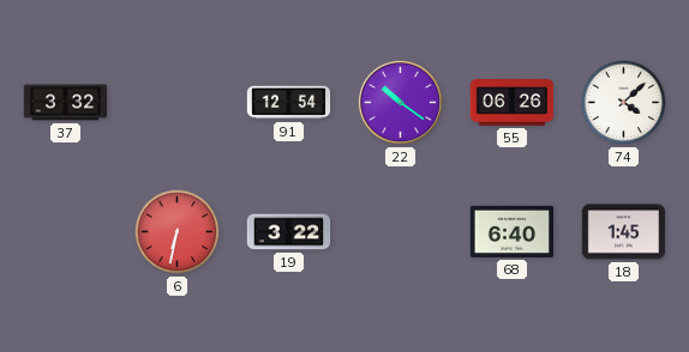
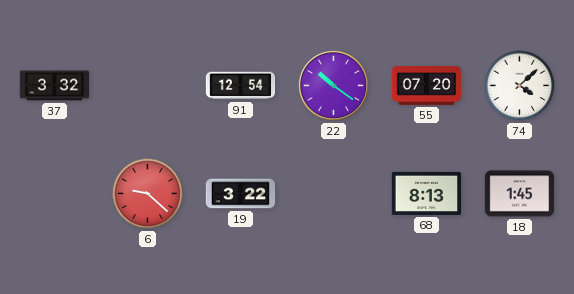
55: 06:26 -> 07:20 (427, 86)
6: 6:32 -> 9:22 (148, 194)
68: 6:40 -> 8:13 (427, 193)
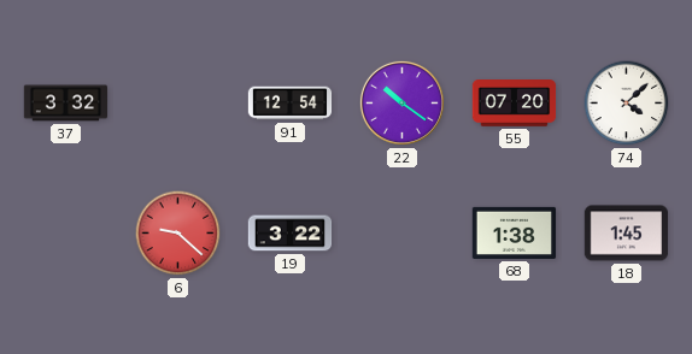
68: 8:13 -> 1:38 (515, 232)
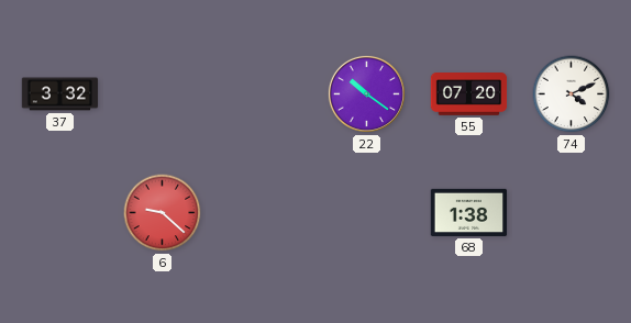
91: 12:54 -> none (291, 104)
74: 4:08 -> 4:11 (572, 94)
19: 3:22 -> none (291, 234)
18: 1:45 -> none (627, 234)
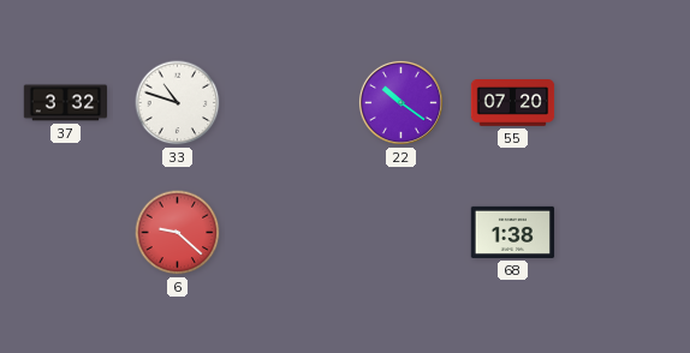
33: none -> 10:48 (178, 103)
74: 4:11 -> none (572, 94)
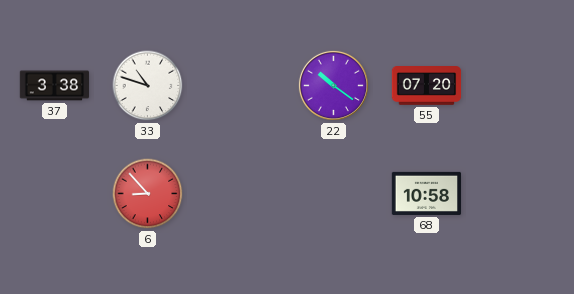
37: 3:32 -> 3:38 (55, 86)
6: 9:22 -> 8:53 (148, 194)
68: 1:38 -> 10:58 (427, 193)
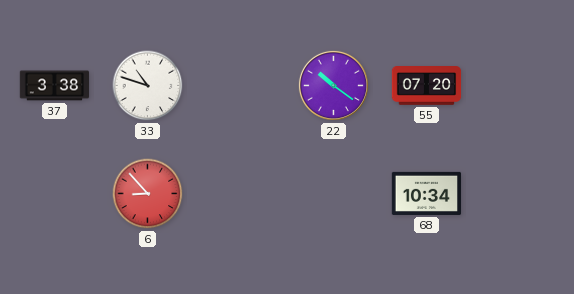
68: 10:58 -> 10:34 (427, 193)
